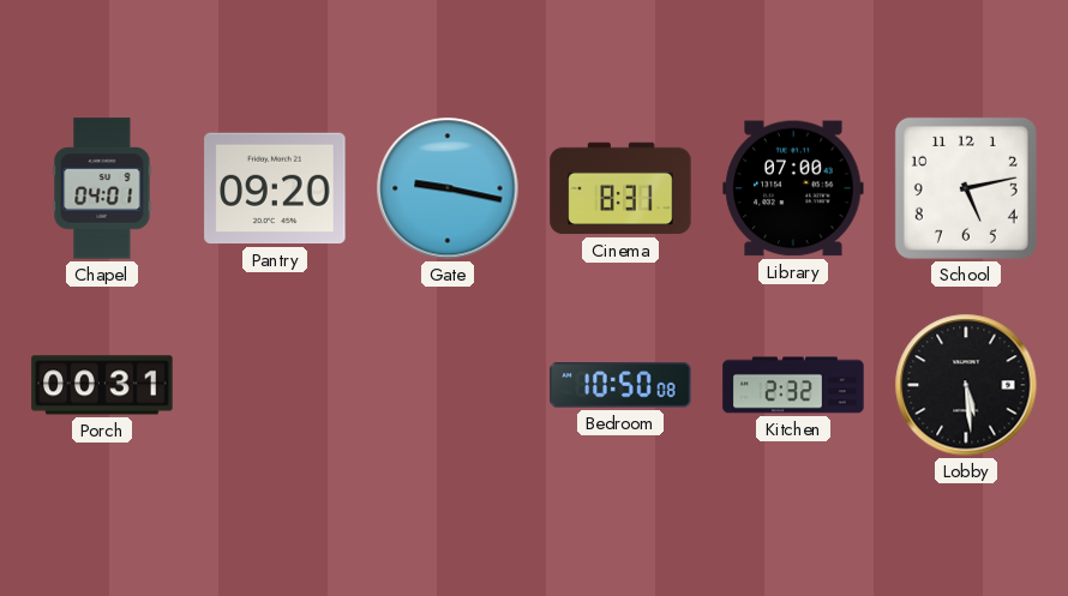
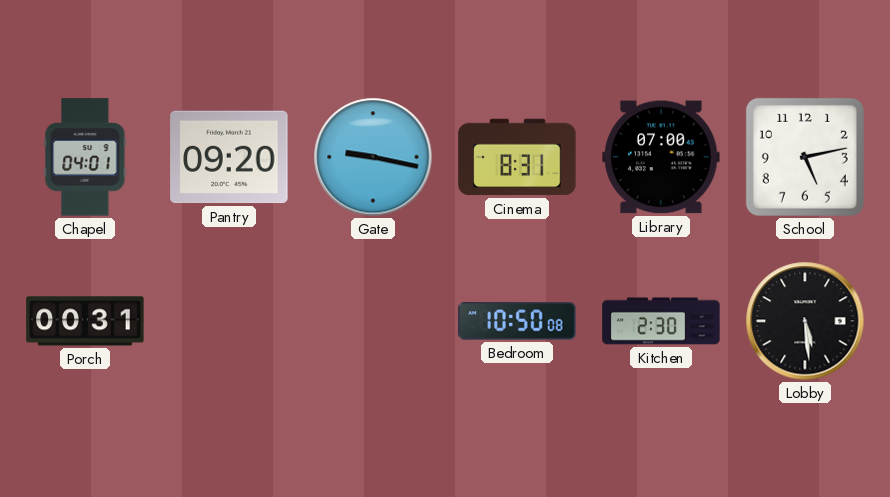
Kitchen: 2:32 -> 2:30 (661, 321)
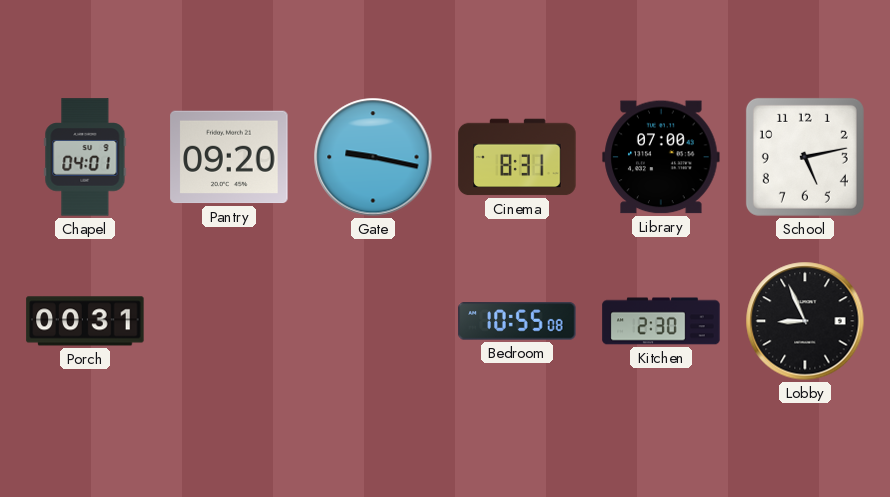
Bedroom: 10:50 -> 10:55 (517, 321)
Lobby: 5:29 -> 8:56 (805, 321)
